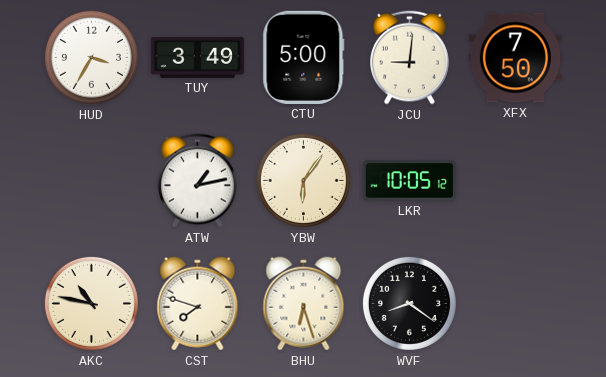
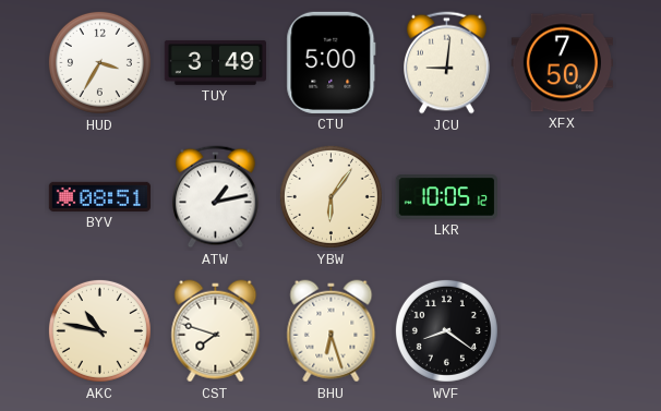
BYV: none -> 08:51 (99, 196)
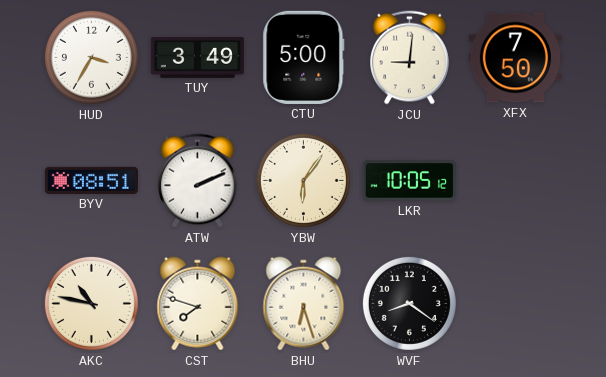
ATW: 1:13 -> 2:11 (198, 181)
